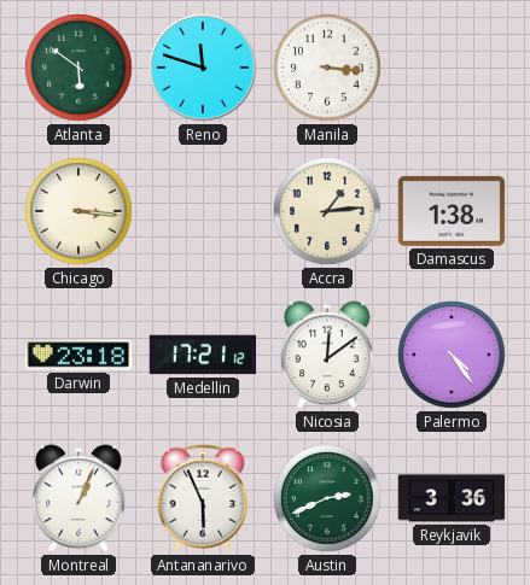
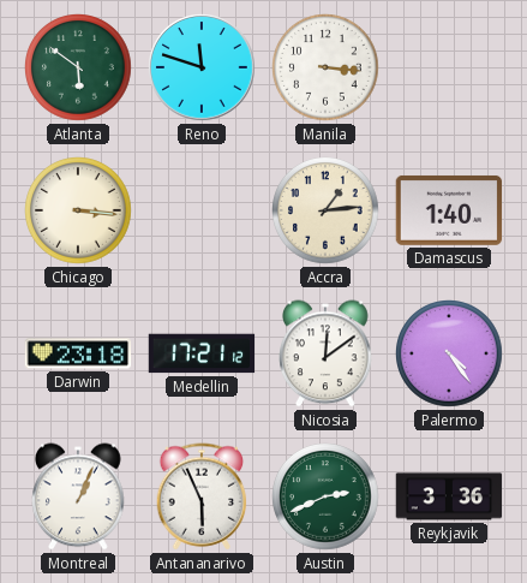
Damascus: 1:38 -> 1:40 (449, 210)
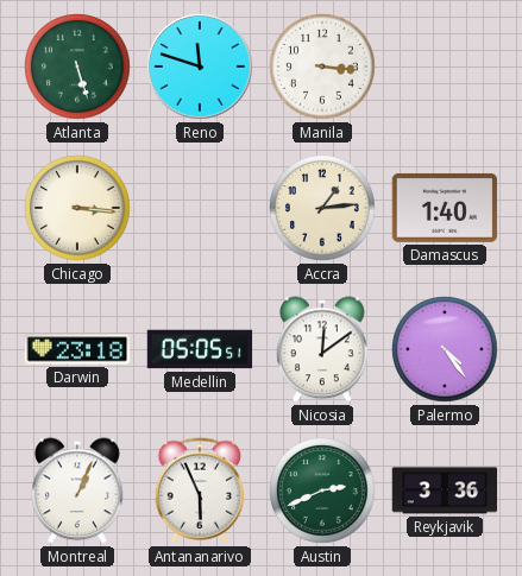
Atlanta: 5:51 -> 5:27 (78, 68)
Medellin: 17:21 -> 05:05 (200, 349)
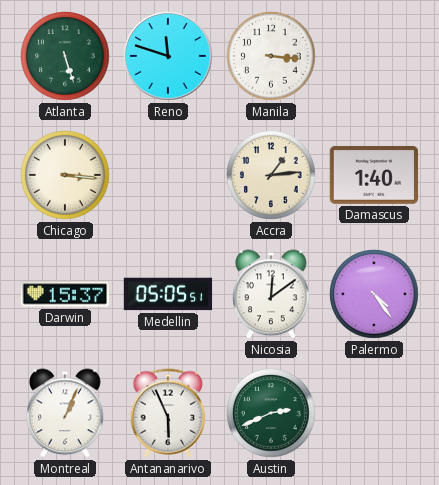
Darwin: 23:18 -> 15:37 (65, 294)
Reykjavik: 3:36 -> none (445, 490)
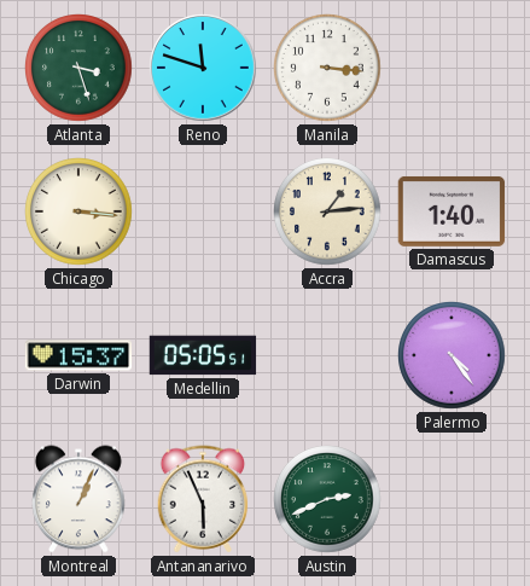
Atlanta: 5:27 -> 3:27 (80, 69)
Nicosia: 12:09 -> none (271, 294)
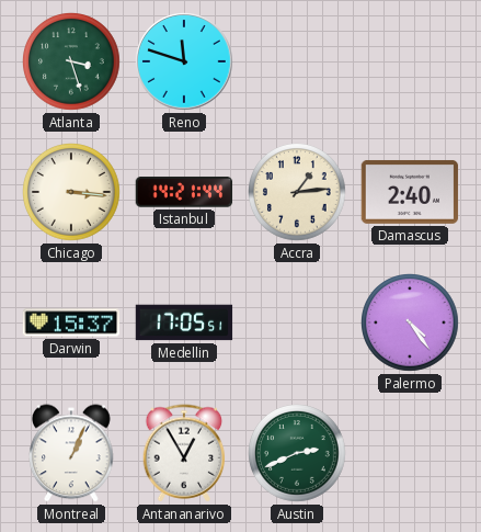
Manila: 3:16 -> none (328, 69)
Istanbul: none -> 14:21 (184, 192)
Damascus: 1:40 -> 2:40 (410, 192)
Medellin: 05:05 -> 17:05 (184, 322)
Antananarivo: 5:56 -> 12:55 (184, 453)
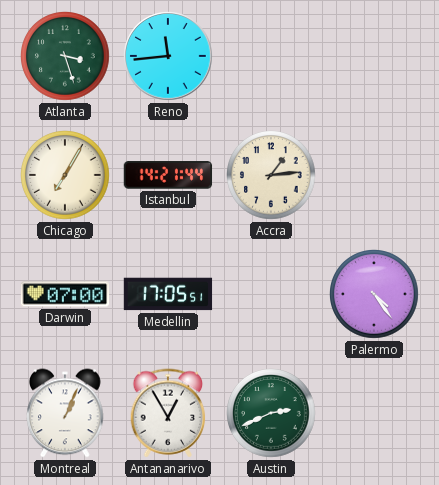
Reno: 11:48 -> 11:44 (169, 57)
Chicago: 3:16 -> 7:05 (66, 176)
Damascus: 2:40 -> none (410, 192)
Darwin: 15:37 -> 07:00 (65, 294)
